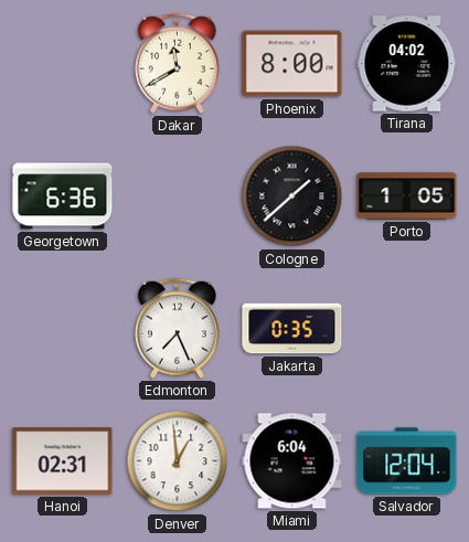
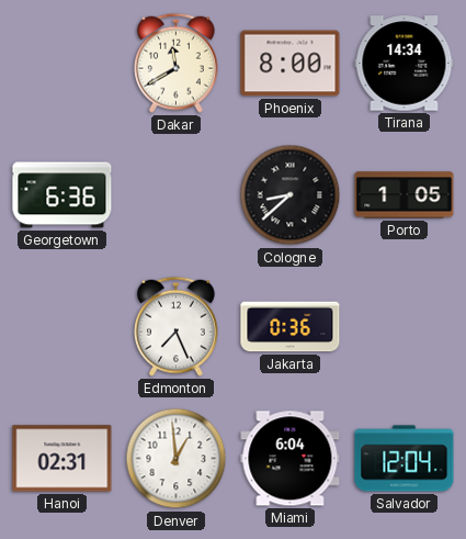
Tirana: 04:02 -> 14:34 (405, 64)
Cologne: 1:38 -> 8:38 (291, 195)
Jakarta: 0:35 -> 0:36 (291, 327)
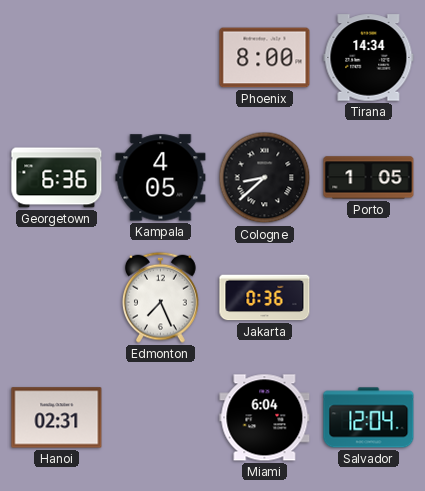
Dakar: 11:40 -> none (177, 63)
Kampala: none -> 4:05 (161, 178)
Denver: 12:59 -> none (177, 459)
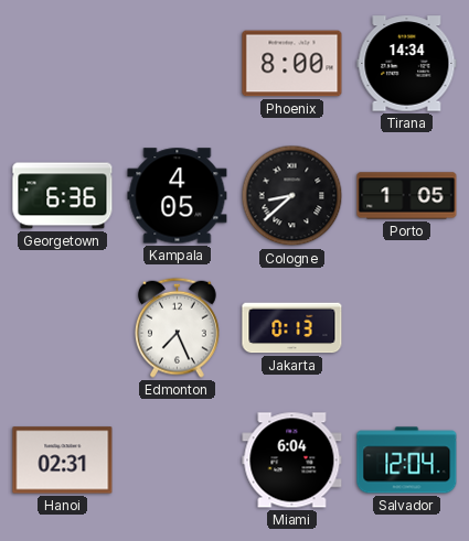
Jakarta: 0:36 -> 0:13 (292, 328)
